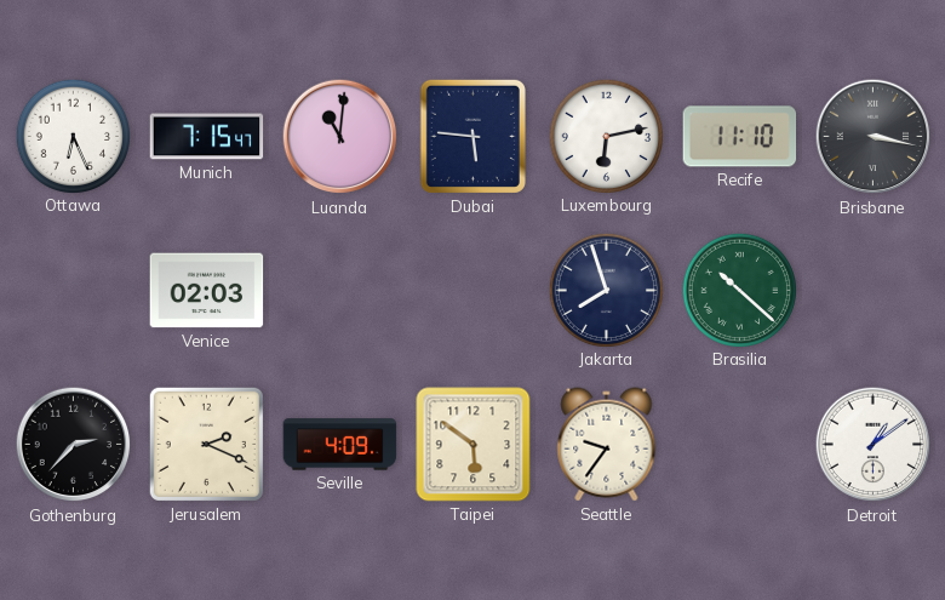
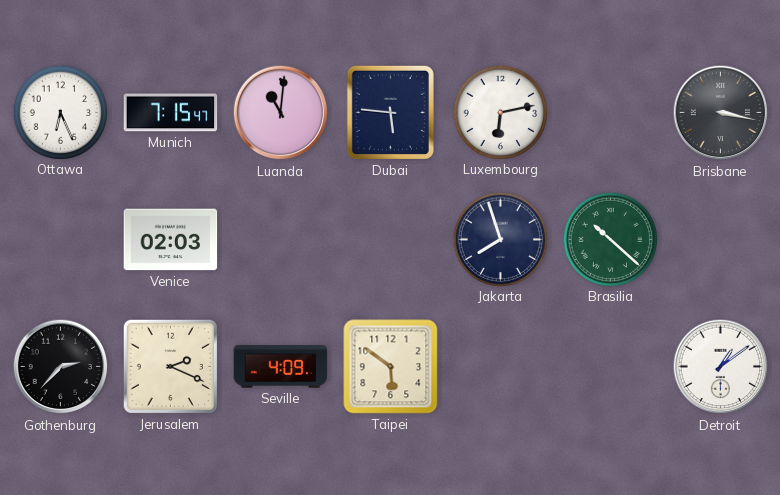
Recife: 11:10 -> none (740, 137)
Seattle: 9:36 -> none (607, 445)
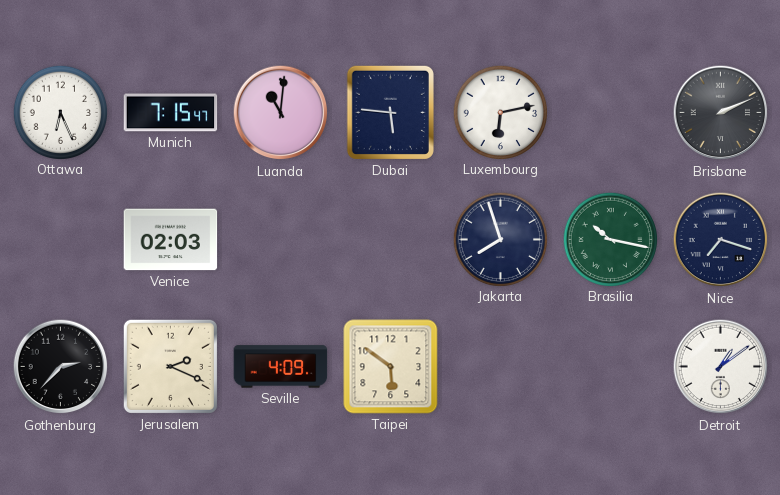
Brisbane: 3:17 -> 2:11 (721, 113)
Brasilia: 10:22 -> 10:17 (610, 239)
Nice: none -> 7:18 (721, 240)
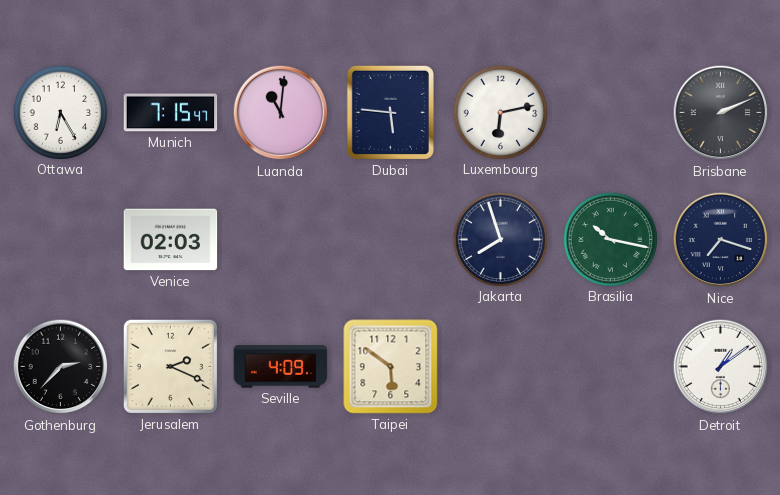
Ottawa: 6:26 -> 6:25 (60, 112)
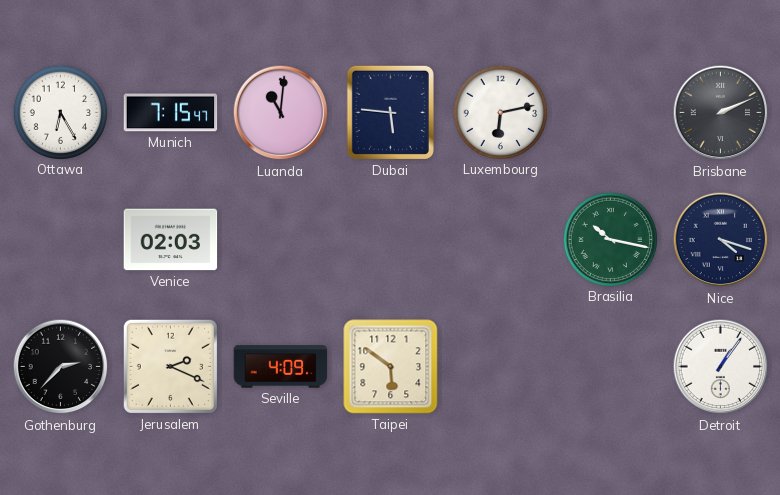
Jakarta: 7:57 -> none (500, 239)
Nice: 7:18 -> 4:18 (721, 240)
Detroit: 1:09 -> 1:06 (721, 367)
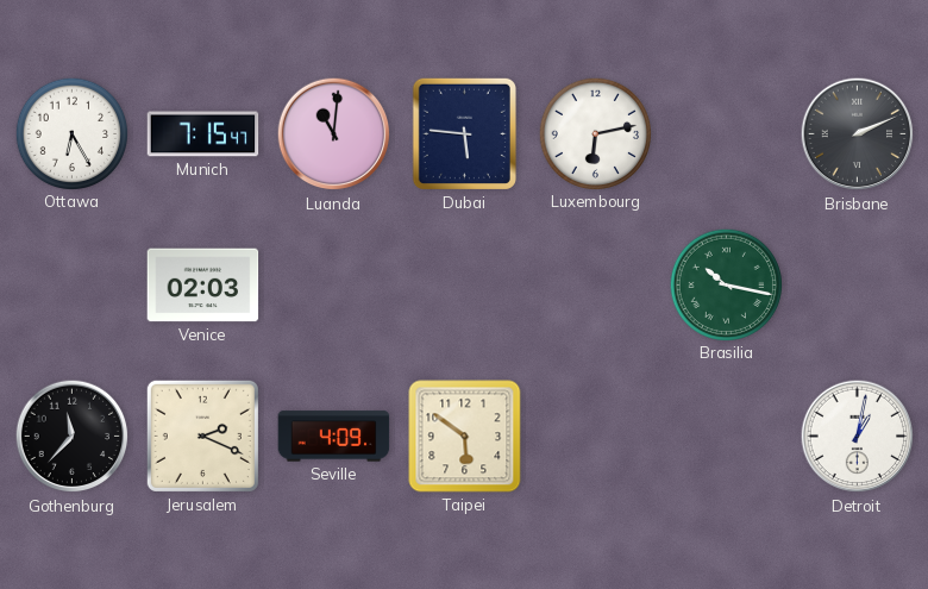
Nice: 4:18 -> none (721, 240)
Gothenburg: 2:37 -> 11:37 (73, 437)
Detroit: 1:06 -> 1:02 (858, 437)
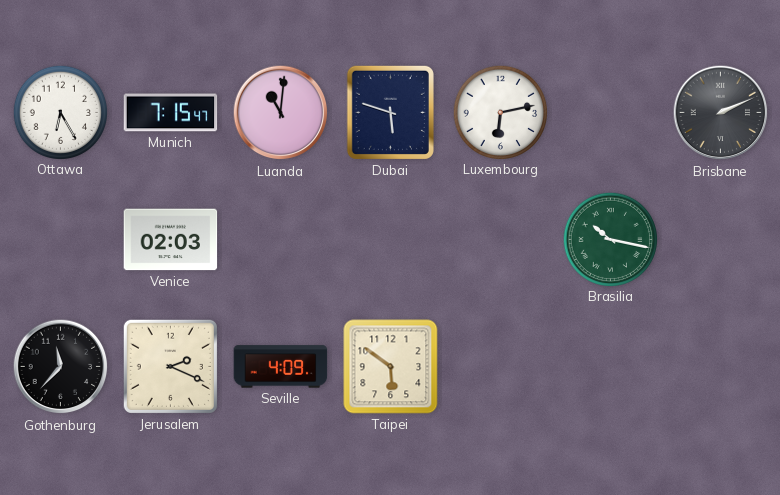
Dubai: 5:46 -> 5:48 (390, 112)
Detroit: 1:02 -> none (858, 437)
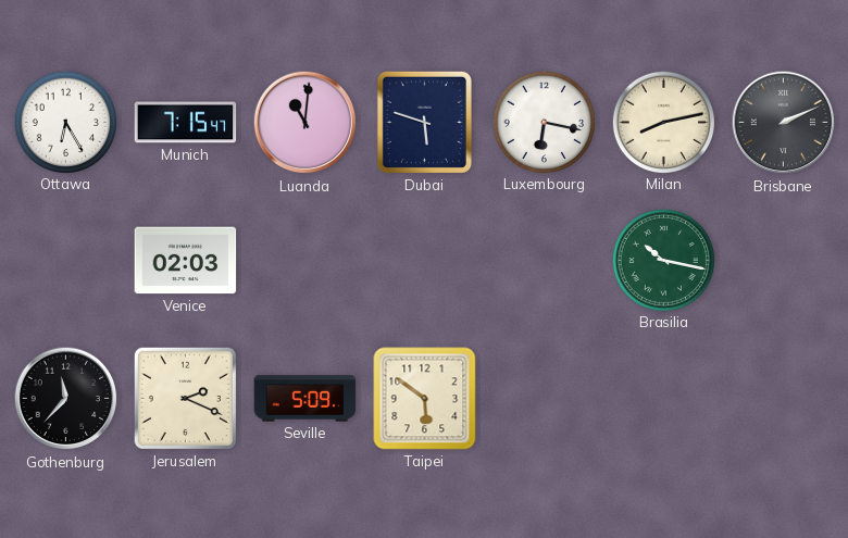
Luxembourg: 6:13 -> 6:17 (544, 122)
Milan: none -> 8:13 (663, 122)
Seville: 4:09 -> 5:09 (305, 399)
